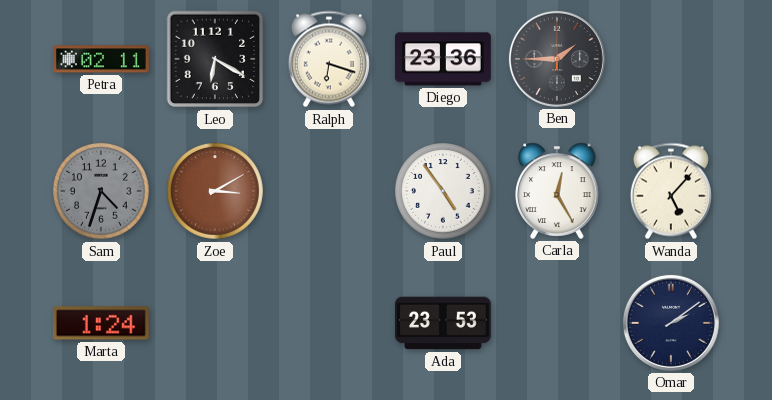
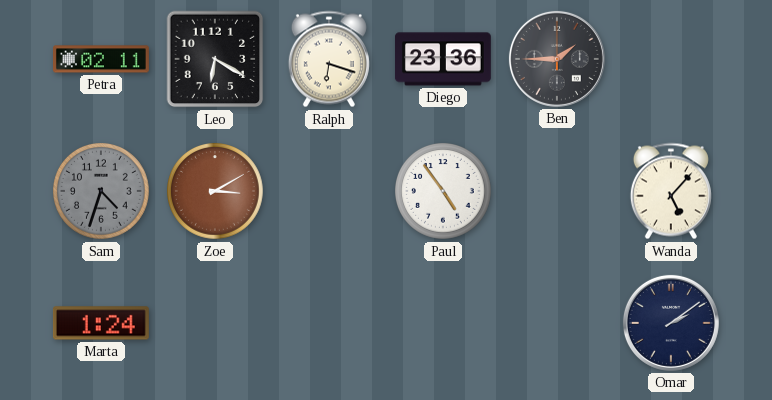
Carla: 12:25 -> none (557, 191)
Ada: 23:53 -> none (443, 323)
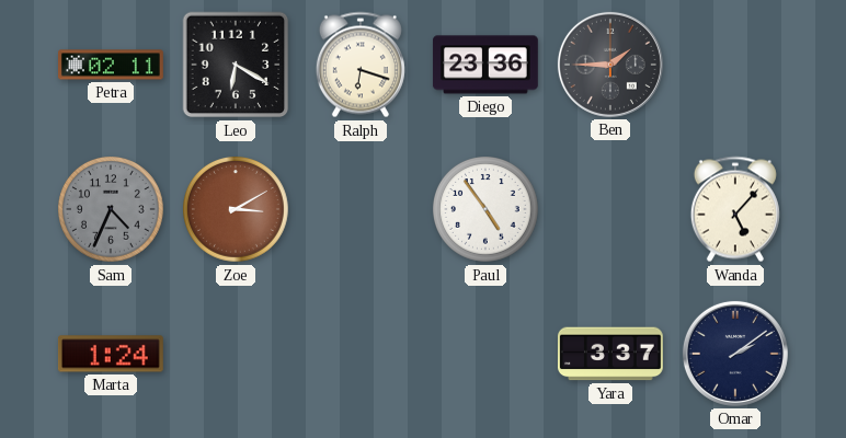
Sam: 4:33 -> 4:34 (112, 210)
Yara: none -> 3:37 (610, 354)
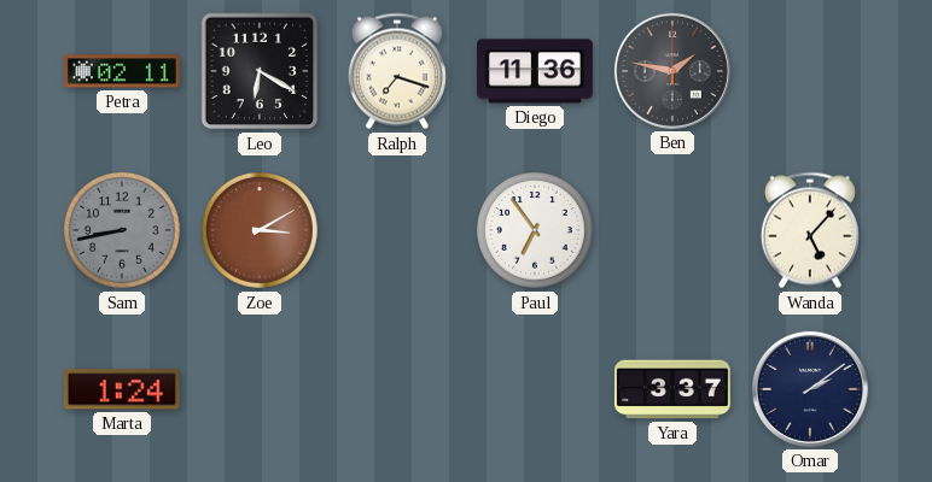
Ralph: 6:18 -> 7:18 (397, 71)
Diego: 23:36 -> 11:36 (535, 71)
Ben: 1:45 -> 1:47 (672, 71)
Sam: 4:34 -> 8:43 (123, 231)
Paul: 4:54 -> 6:54 (536, 231)
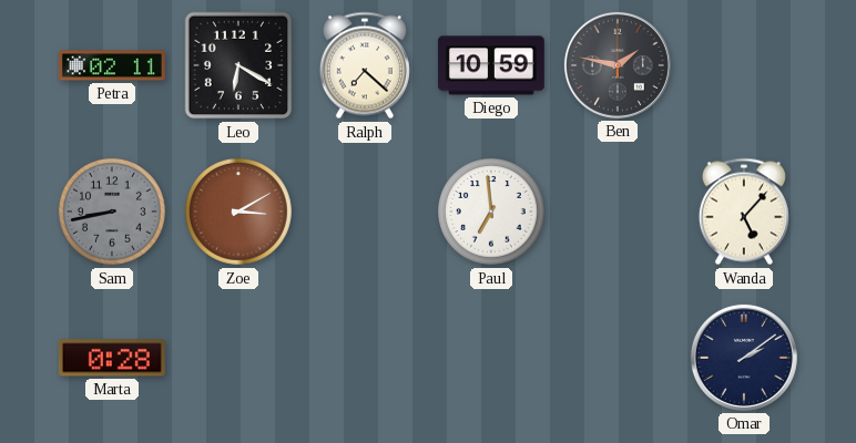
Ralph: 7:18 -> 7:22 (365, 65)
Diego: 11:36 -> 10:59 (491, 65)
Paul: 6:54 -> 6:59 (492, 213)
Marta: 1:24 -> 0:28 (112, 358)
Yara: 3:37 -> none (672, 389)
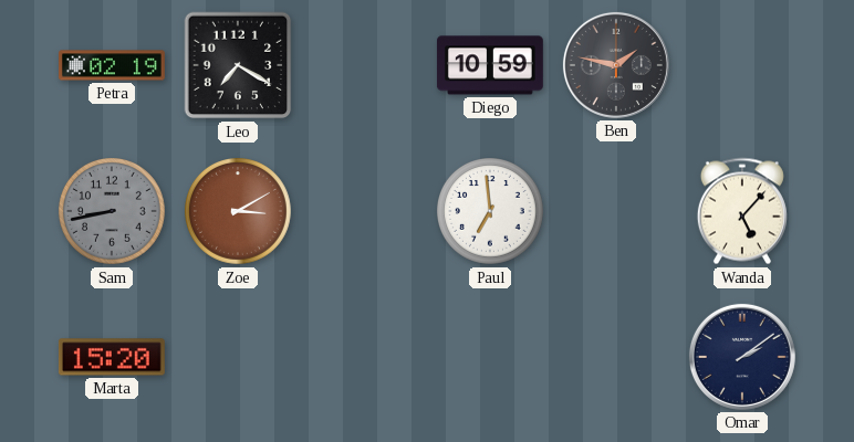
Petra: 02:11 -> 02:19 (113, 65)
Leo: 6:20 -> 7:20 (238, 65)
Ralph: 7:22 -> none (365, 65)
Marta: 0:28 -> 15:20 (112, 357)
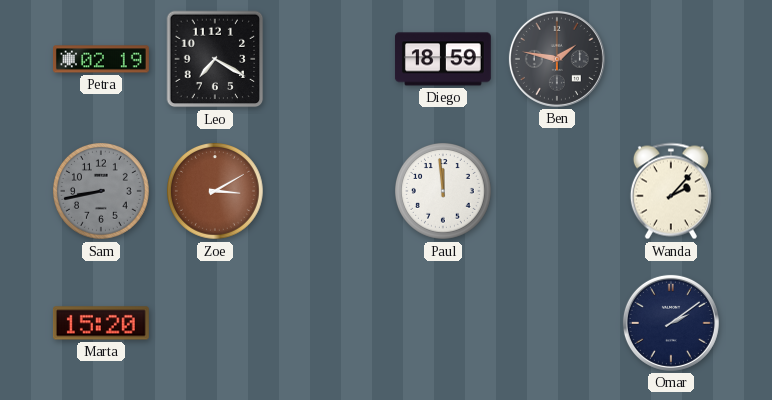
Diego: 10:59 -> 18:59 (443, 59)
Paul: 6:59 -> 11:59 (444, 192)
Wanda: 5:07 -> 2:07 (671, 191)
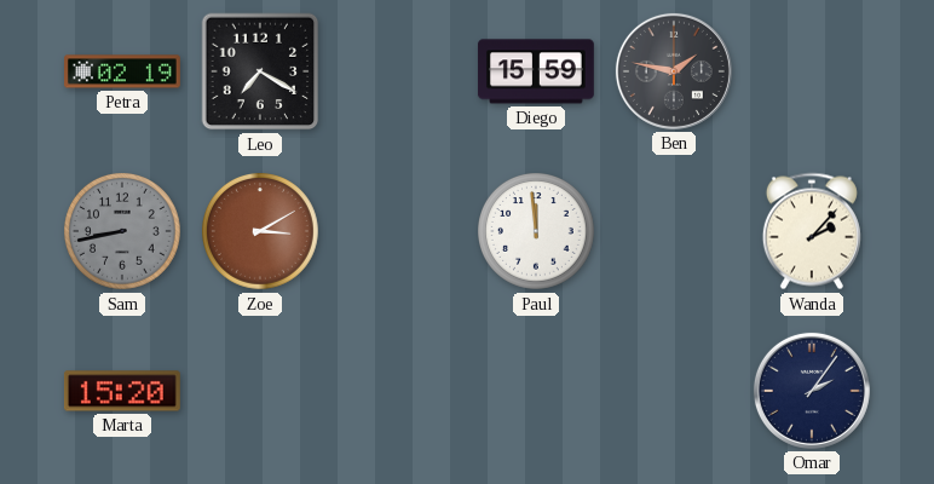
Diego: 18:59 -> 15:59 (536, 71)
Omar: 2:09 -> 2:06 (812, 391)
